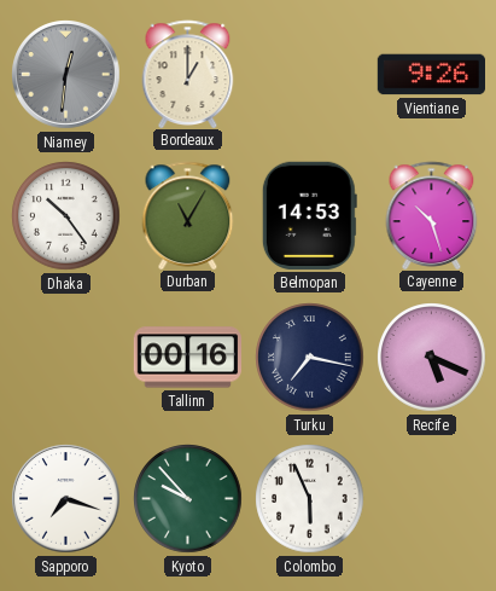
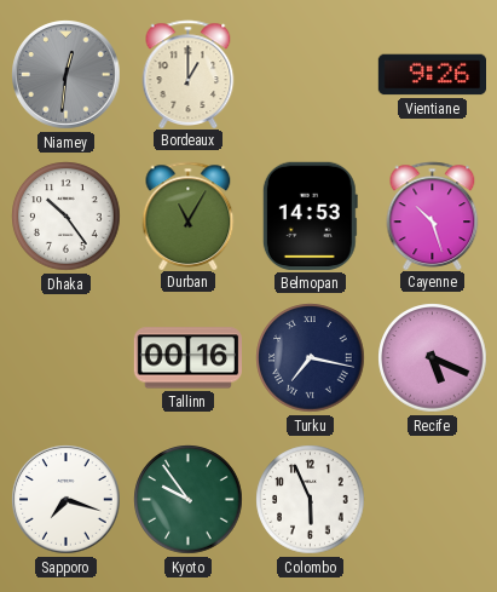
Kyoto: 9:53 -> 9:54 (189, 500)
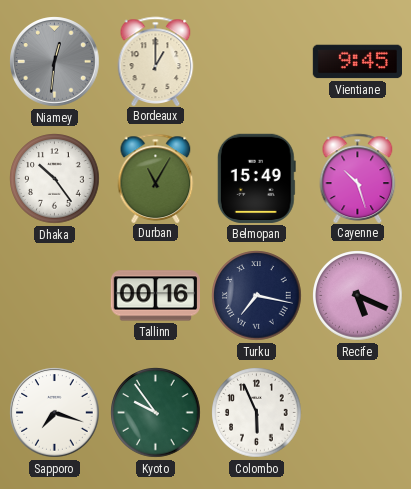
Vientiane: 9:26 -> 9:45 (357, 62)
Belmopan: 14:53 -> 15:49 (256, 178)
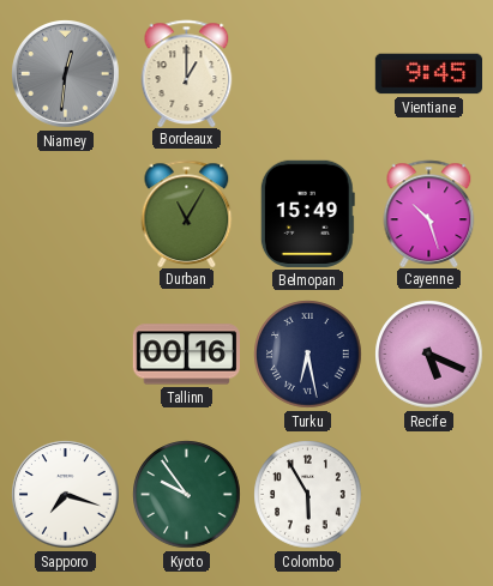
Dhaka: 10:24 -> none (55, 179)
Turku: 7:17 -> 6:28 (308, 355)
Colombo: 5:56 -> 5:55 (308, 495)
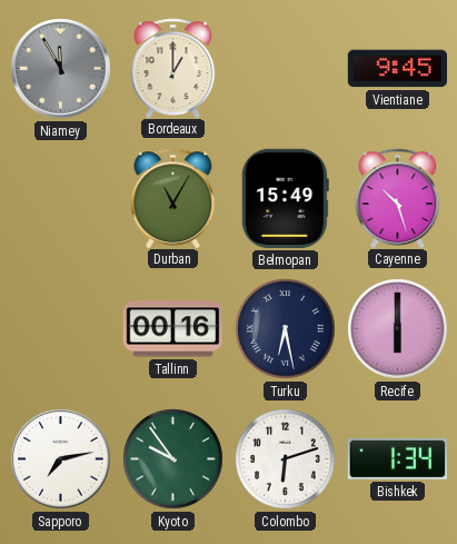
Niamey: 12:31 -> 11:55 (61, 69)
Recife: 5:19 -> 6:00 (398, 329)
Sapporo: 7:18 -> 7:13 (61, 459)
Colombo: 5:55 -> 6:12 (286, 459)
Bishkek: none -> 1:34 (397, 458)
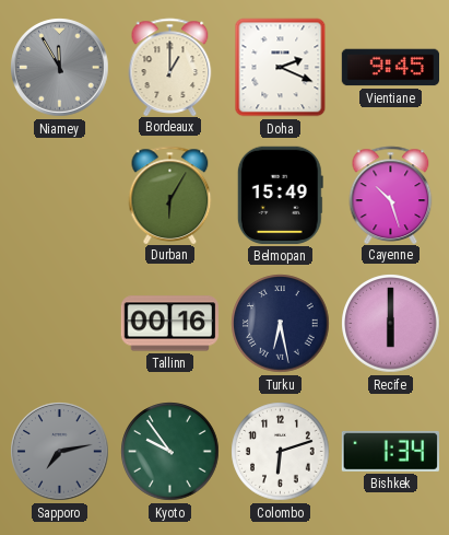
Doha: none -> 2:19 (281, 68)
Durban: 11:05 -> 6:05 (170, 195)
Sapporo dial: white -> grey (60, 452)
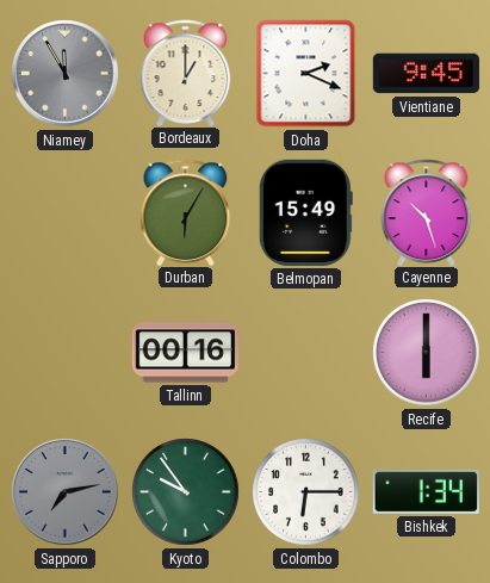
Turku: 6:28 -> none (281, 324)
Colombo: 6:12 -> 6:15 (306, 492)
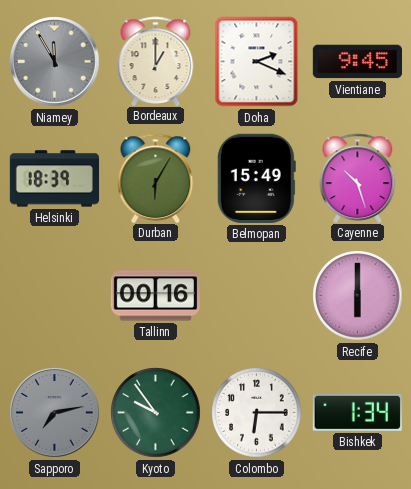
Helsinki: none -> 18:39 (54, 179)
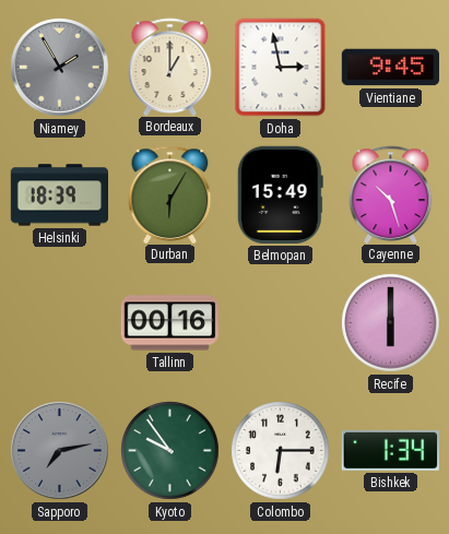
Niamey: 11:55 -> 1:55 (60, 68)
Doha: 2:19 -> 2:58 (281, 68)
